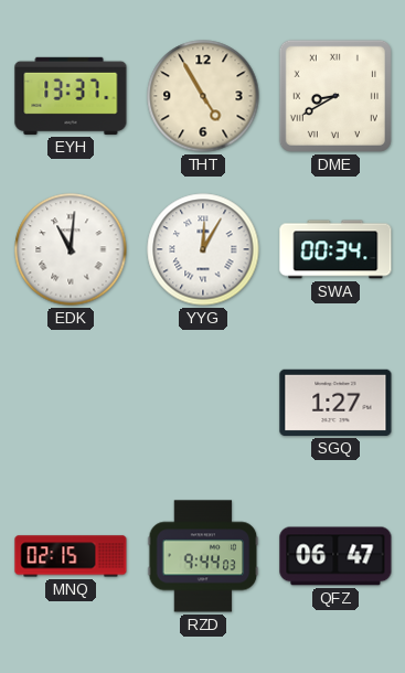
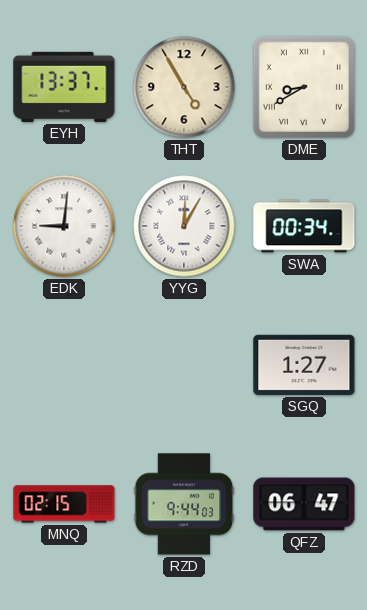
EDK: 11:01 -> 9:01 (64, 226)
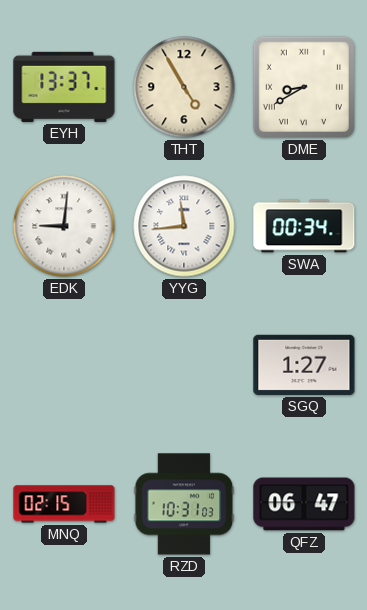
YYG: 12:05 -> 11:44 (184, 226)
RZD: 9:44 -> 10:31 (184, 504)
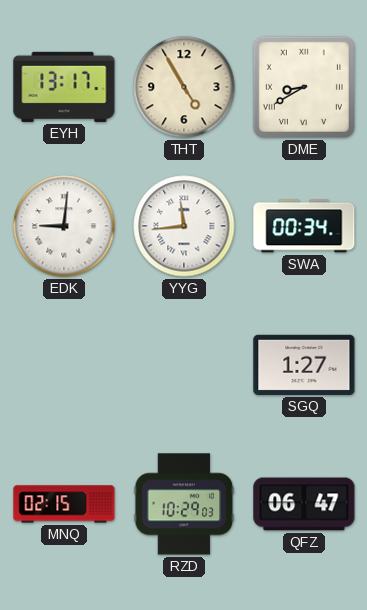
EYH: 13:37 -> 13:17 (64, 87)
RZD: 10:31 -> 10:29 (184, 504)
